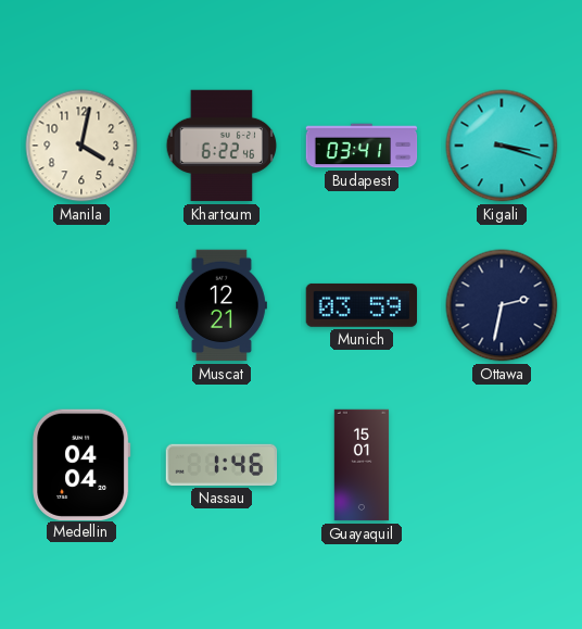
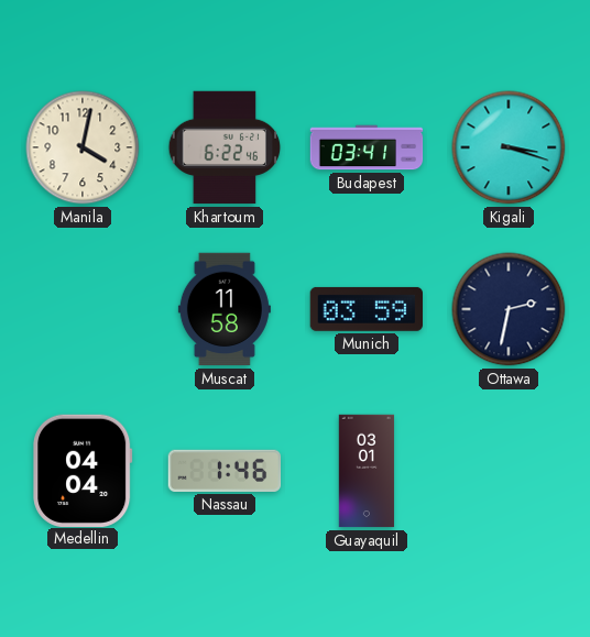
Muscat: 12:21 -> 11:58 (225, 309)
Guayaquil: 15:01 -> 03:01 (367, 471)
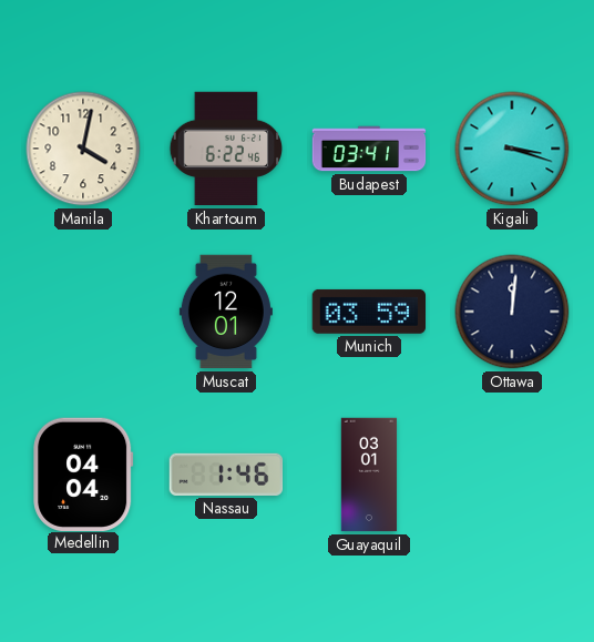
Muscat: 11:58 -> 12:01 (226, 312)
Ottawa: 2:32 -> 12:01 (512, 312)
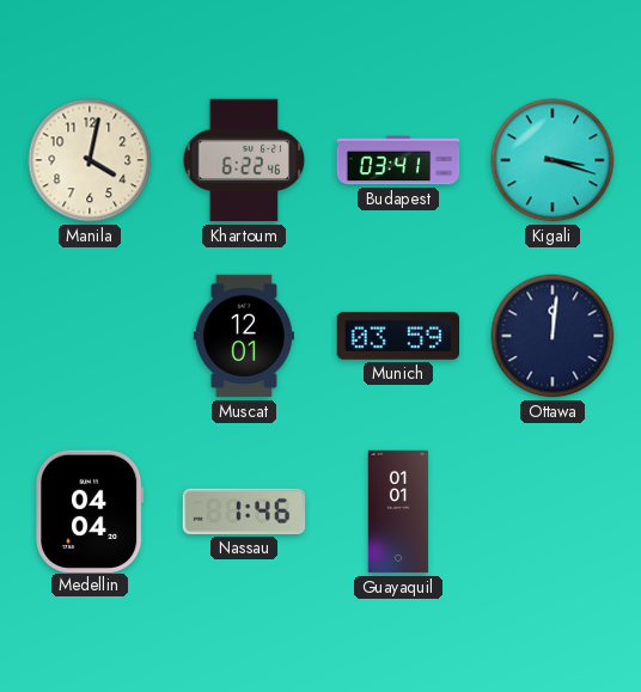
Guayaquil: 03:01 -> 01:01 (398, 512)
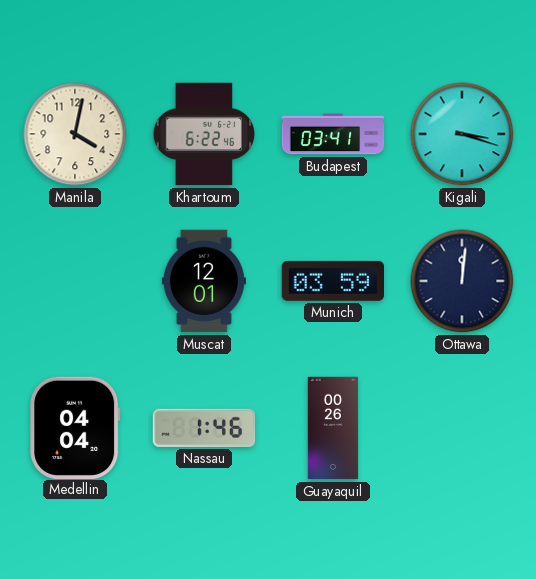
Guayaquil: 01:01 -> 00:26 (333, 428)
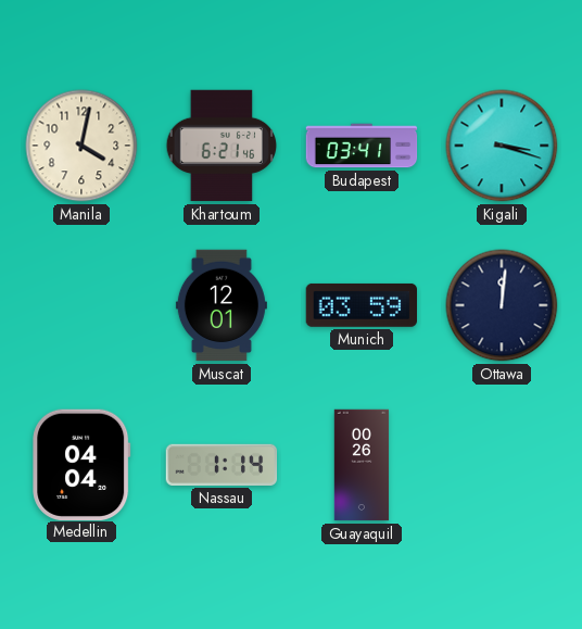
Khartoum: 6:22 -> 6:21 (222, 146)
Nassau: 1:46 -> 1:14 (222, 465)
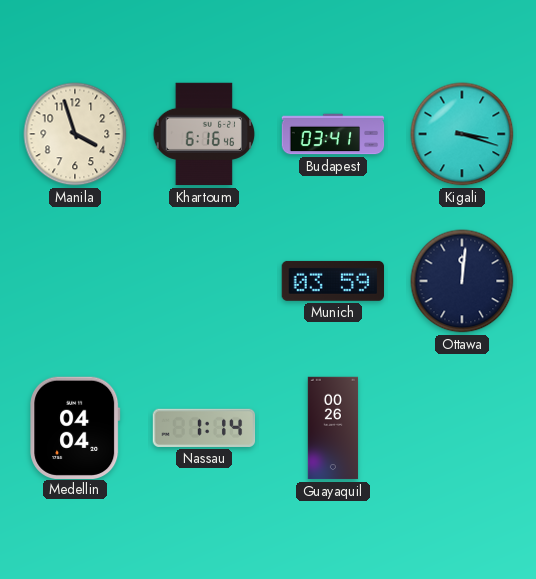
Manila: 4:02 -> 3:57 (75, 134)
Khartoum: 6:21 -> 6:16 (204, 134)
Muscat: 12:01 -> none (222, 305)
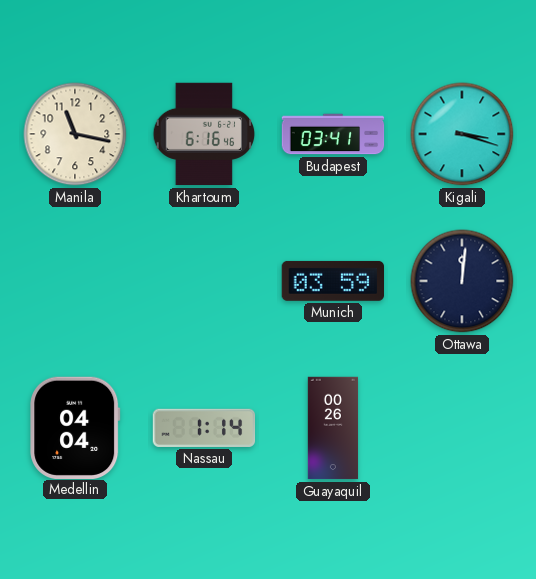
Manila: 3:57 -> 11:17 (75, 134)
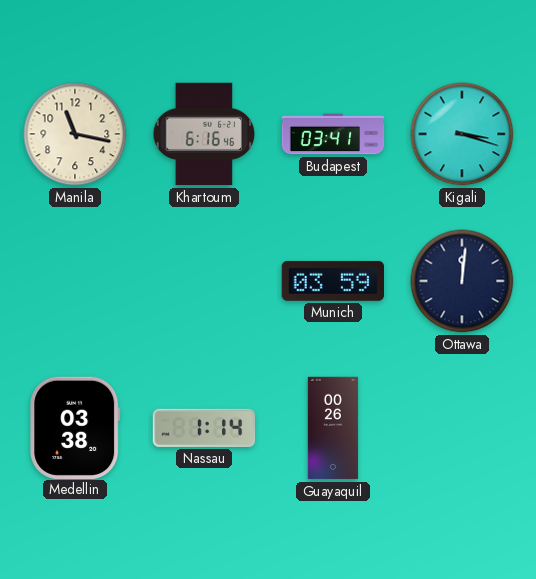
Medellin: 04:04 -> 03:38 (75, 427)
